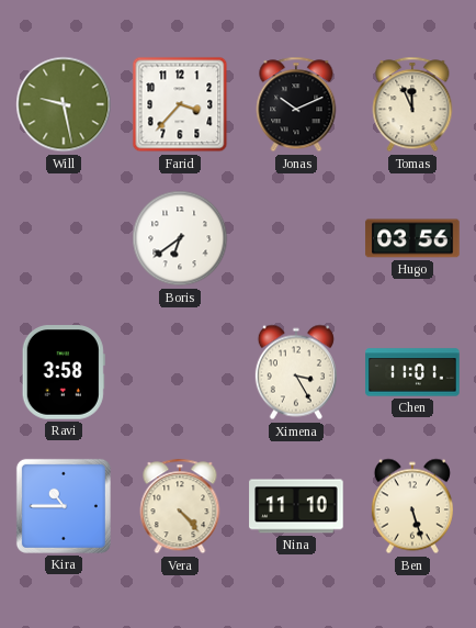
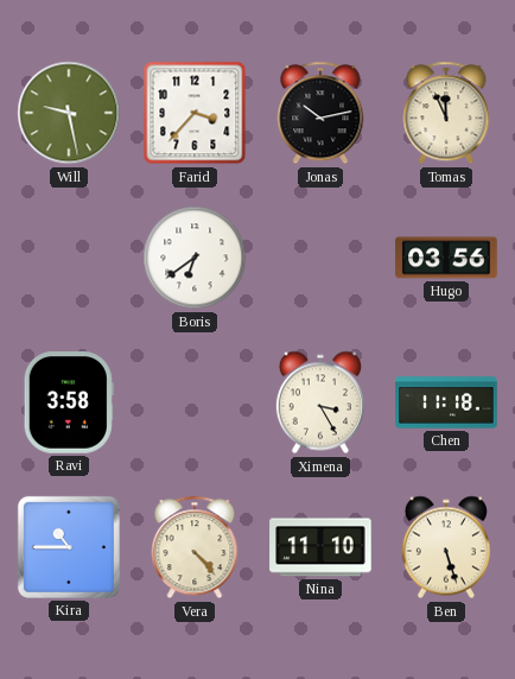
Jonas: 10:11 -> 10:13 (320, 113)
Chen: 11:01 -> 11:18 (446, 402)
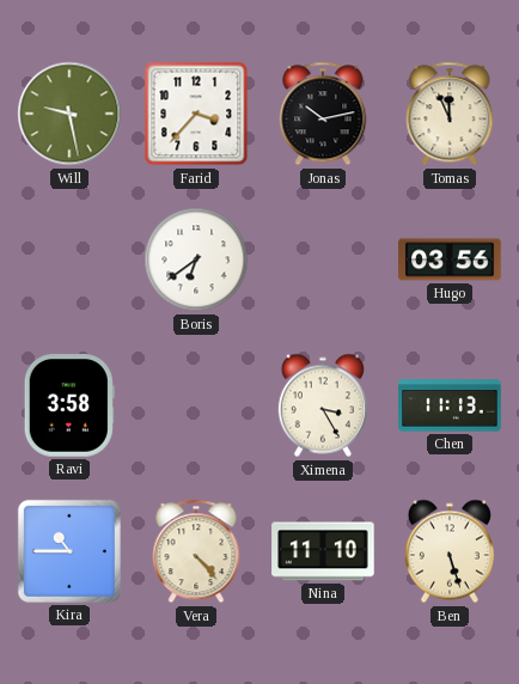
Chen: 11:18 -> 11:13 (450, 405)
